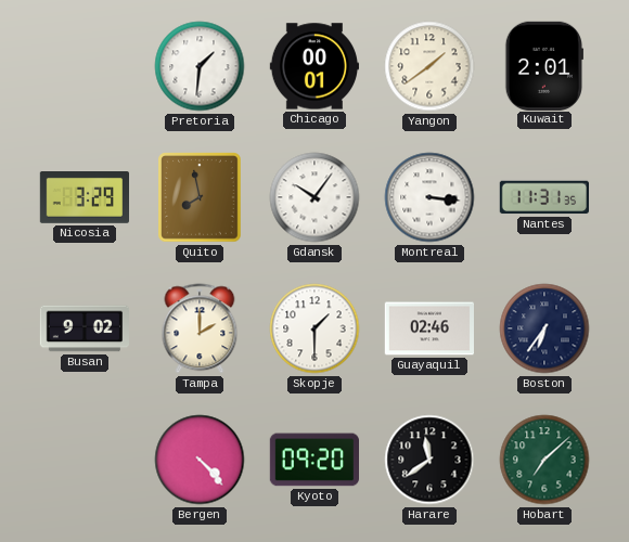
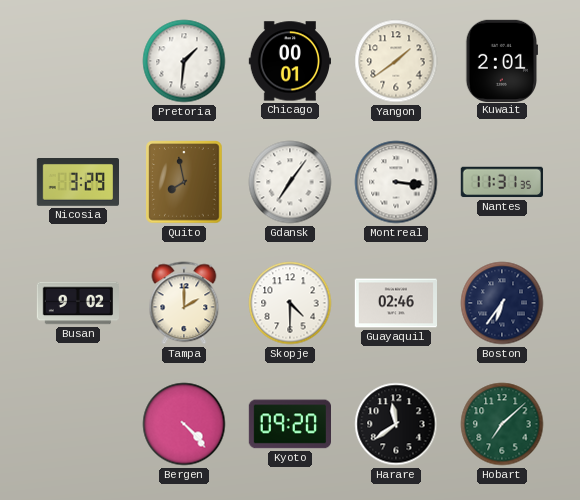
Gdansk: 10:06 -> 7:06 (290, 182)
Skopje: 1:30 -> 4:30 (290, 303)
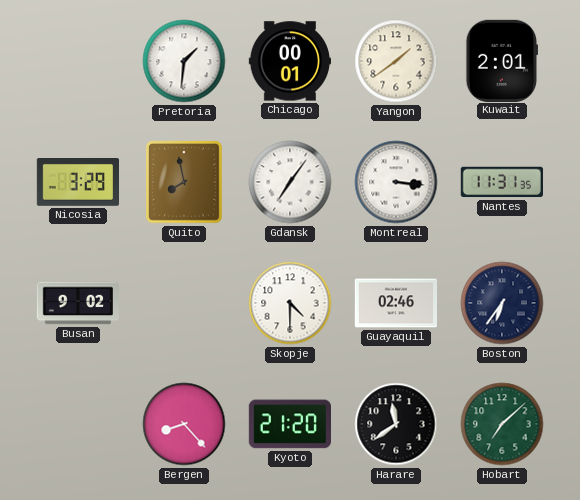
Tampa: 2:00 -> none (184, 303)
Bergen: 4:23 -> 8:23 (184, 424)
Kyoto: 09:20 -> 21:20 (289, 424)
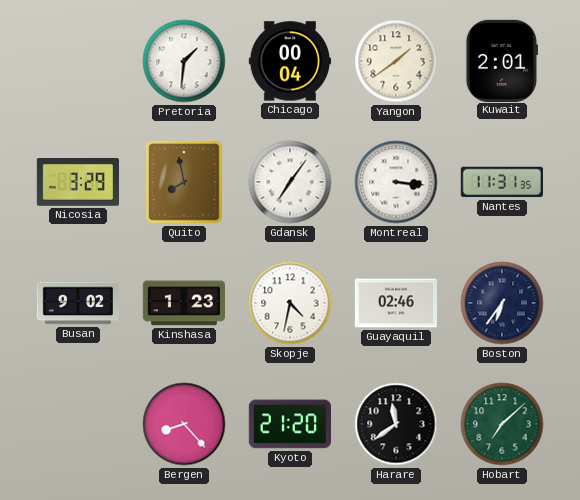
Chicago: 00:01 -> 00:04 (289, 61)
Kinshasa: none -> 1:23 (183, 303)
Skopje: 4:30 -> 4:32 (290, 303)
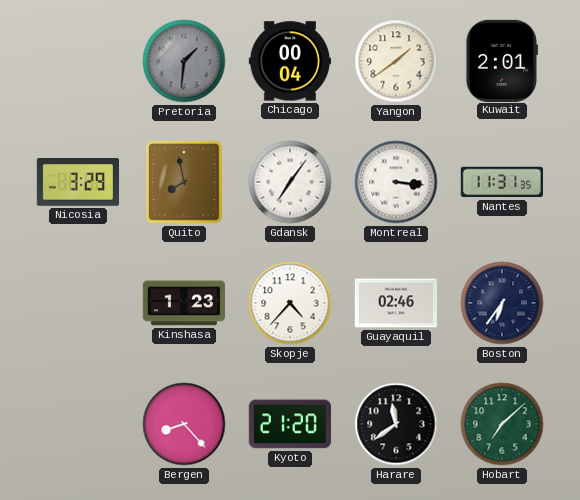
Pretoria dial: white -> grey (184, 61)
Busan: 9:02 -> none (77, 303)
Skopje: 4:32 -> 4:37 (290, 303)
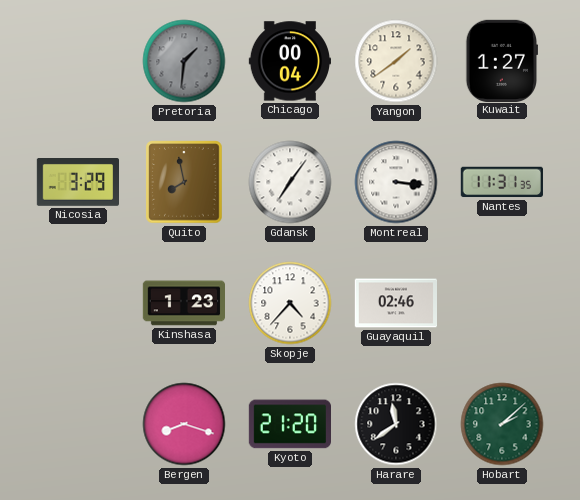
Kuwait: 2:01 -> 1:27 (502, 60)
Boston: 6:36 -> none (502, 303)
Bergen: 8:23 -> 8:18 (184, 424)
Hobart: 7:08 -> 2:08 (502, 424)
